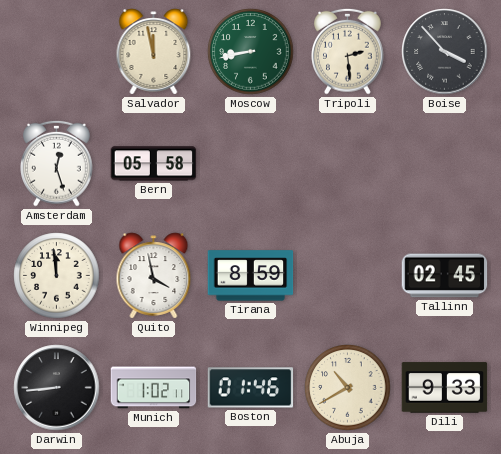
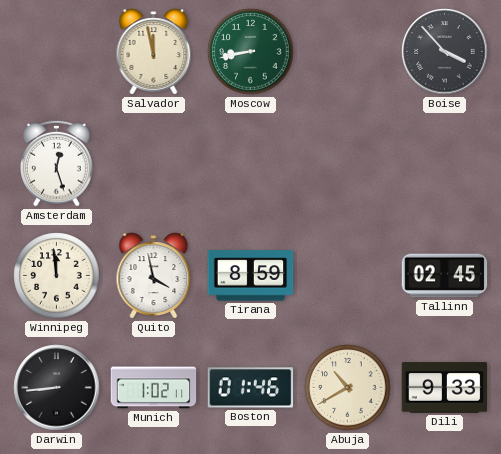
Tripoli: 2:29 -> none (348, 51)
Bern: 05:58 -> none (154, 164)
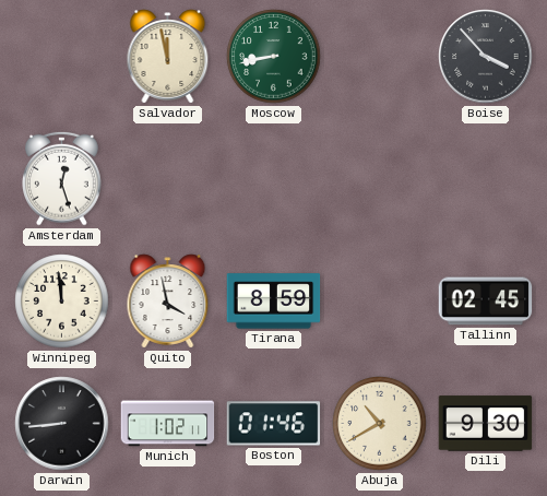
Dili: 9:33 -> 9:30 (486, 424)
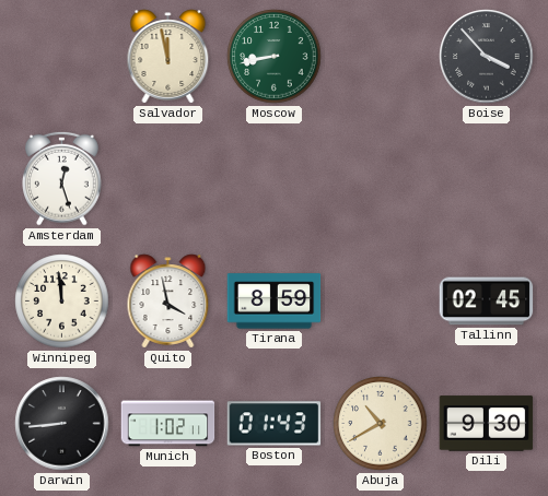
Boston: 01:46 -> 01:43 (275, 424)
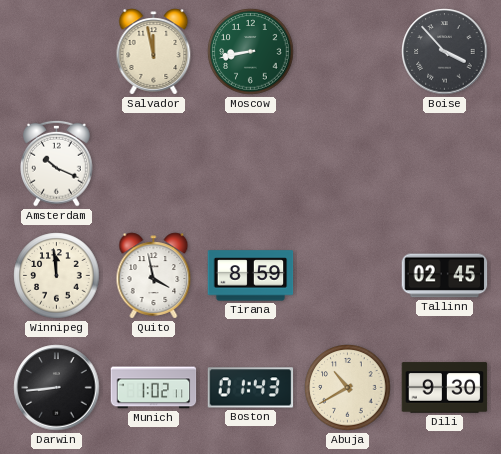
Amsterdam: 12:27 -> 10:19 (57, 163)
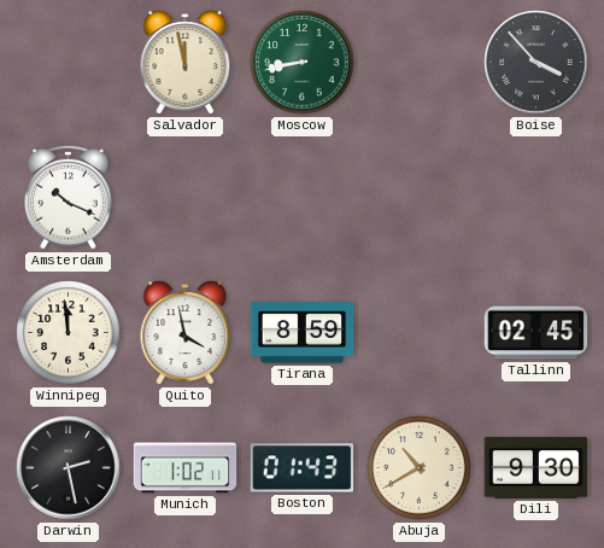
Darwin: 8:44 -> 2:28 (69, 468)
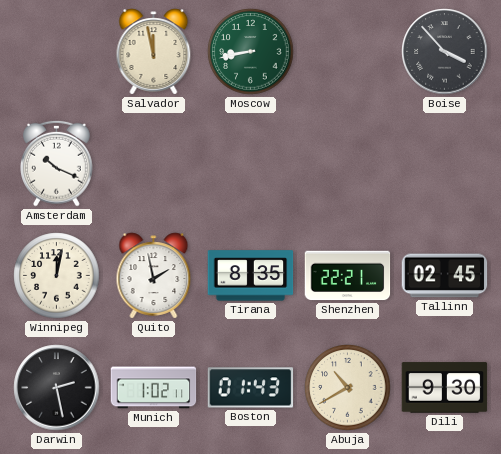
Winnipeg: 11:59 -> 12:02 (57, 276)
Quito: 3:58 -> 1:58 (154, 276)
Tirana: 8:59 -> 8:35 (251, 276)
Shenzhen: none -> 22:21 (348, 276)
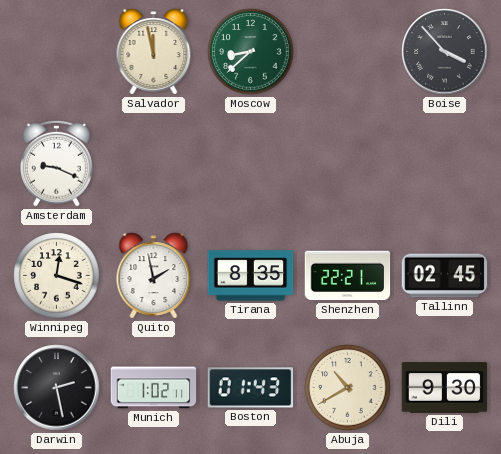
Moscow: 8:43 -> 8:38 (251, 52)
Amsterdam: 10:19 -> 9:19 (57, 163)
Winnipeg: 12:02 -> 12:18 (57, 276)
